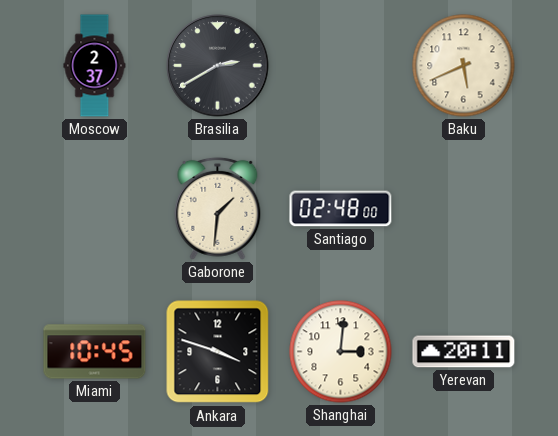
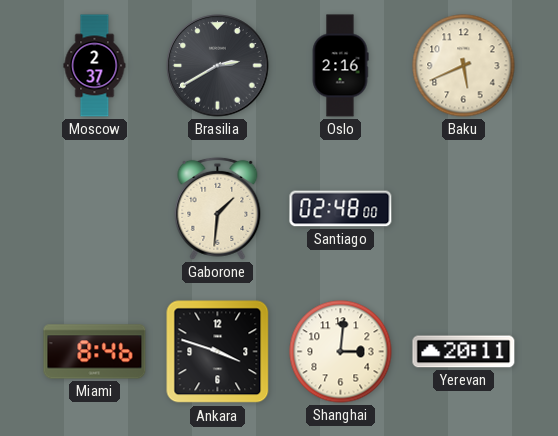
Oslo: none -> 2:16 (340, 66)
Miami: 10:45 -> 8:46 (95, 352)
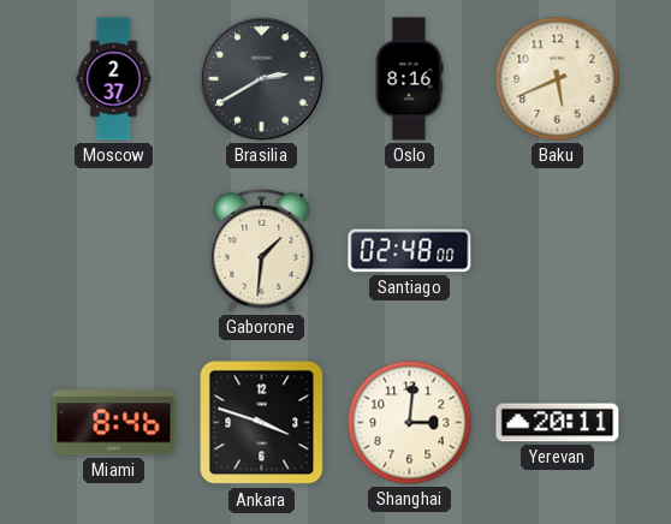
Oslo: 2:16 -> 8:16 (409, 79)
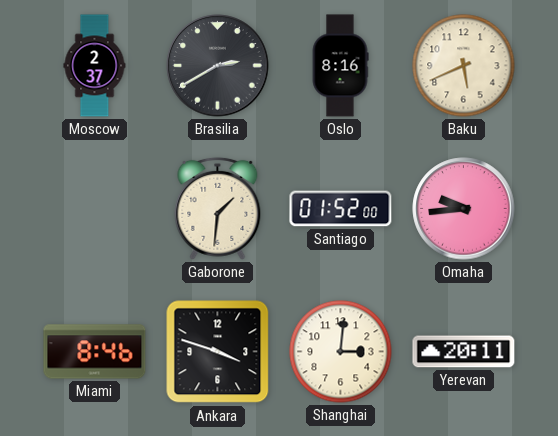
Santiago: 02:48 -> 01:52 (341, 209)
Omaha: none -> 9:44 (464, 209)
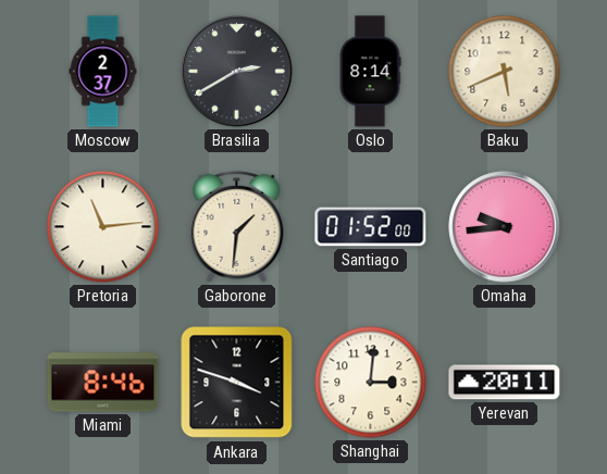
Oslo: 8:16 -> 8:14 (370, 72)
Pretoria: none -> 11:14 (103, 227)
